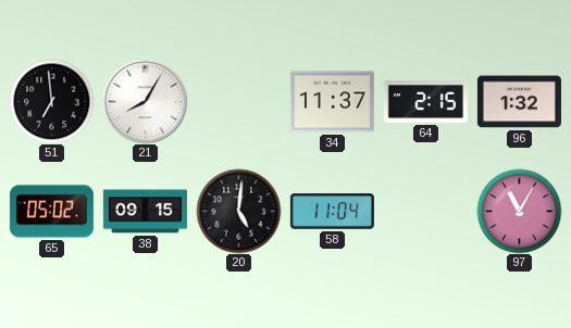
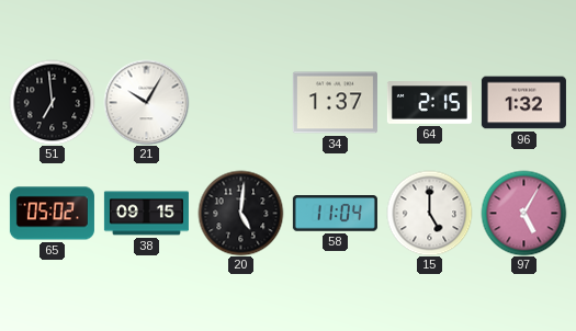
21: 8:05 -> 10:05 (146, 102)
34: 11:37 -> 1:37 (335, 103)
15: none -> 5:00 (429, 213)
97: 11:05 -> 5:05 (523, 213)
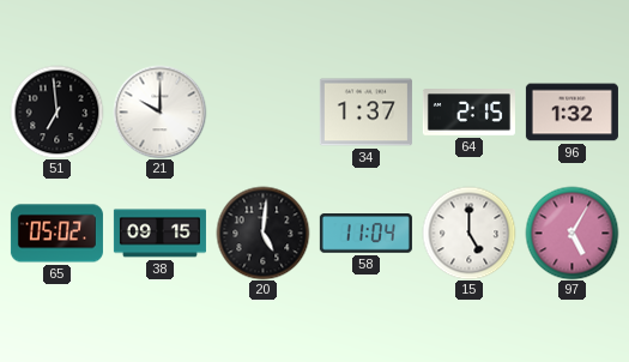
21: 10:05 -> 10:00 (159, 111)
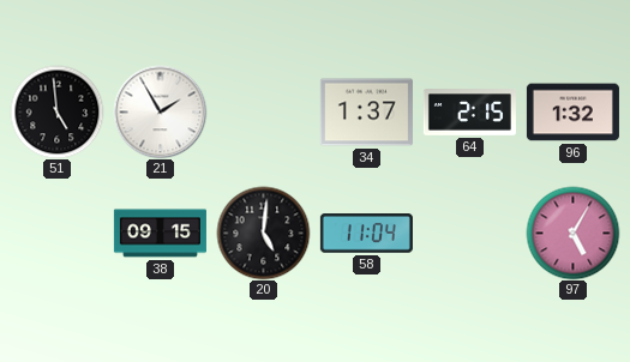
51: 6:59 -> 4:59 (56, 111)
21: 10:00 -> 1:55 (160, 111)
65: 05:02 -> none (56, 234)
15: 5:00 -> none (468, 233)
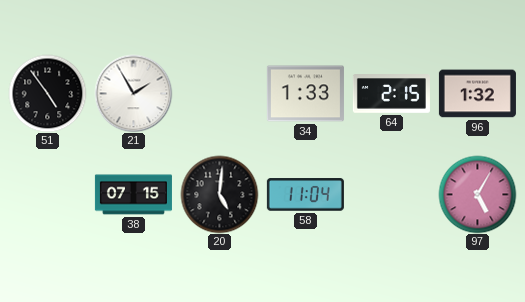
51: 4:59 -> 4:54 (47, 93)
34: 1:37 -> 1:33 (305, 94)
38: 09:15 -> 07:15 (133, 195)
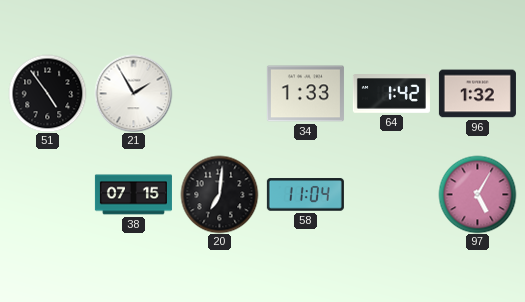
64: 2:15 -> 1:42 (391, 94)
20: 5:01 -> 7:01 (219, 194)
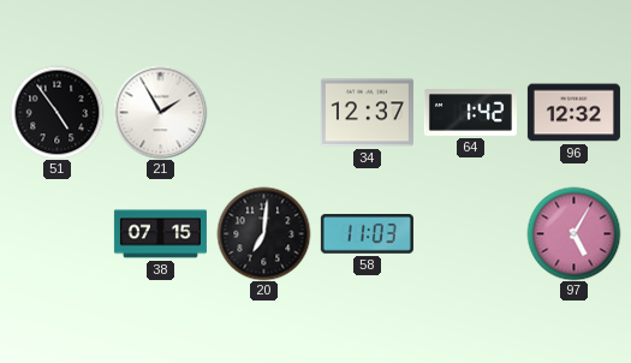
34: 1:33 -> 12:37 (367, 113)
96: 1:32 -> 12:32 (573, 113)
58: 11:04 -> 11:03 (367, 234)
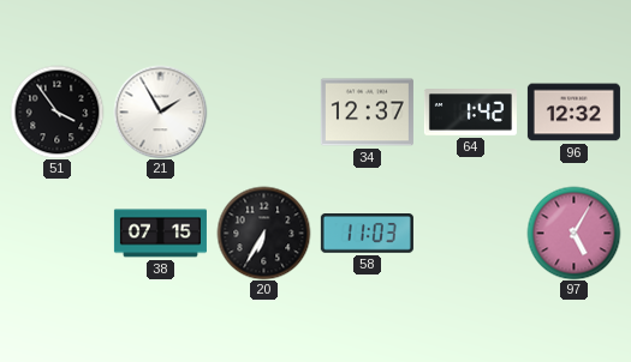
51: 4:54 -> 3:54 (56, 111)
20: 7:01 -> 6:35 (263, 233)
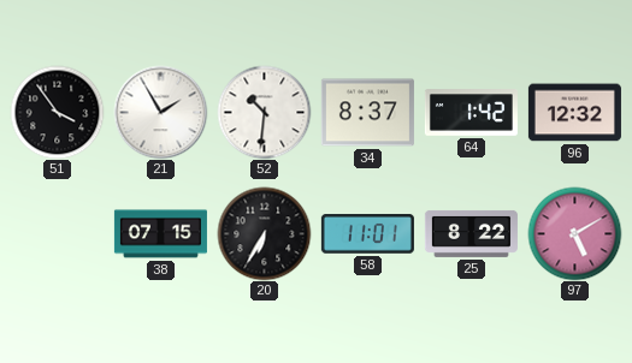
52: none -> 10:31 (264, 112)
34: 12:37 -> 8:37 (367, 113)
58: 11:03 -> 11:01 (367, 234)
25: none -> 8:22 (471, 233)
97: 5:05 -> 5:10 (574, 233)
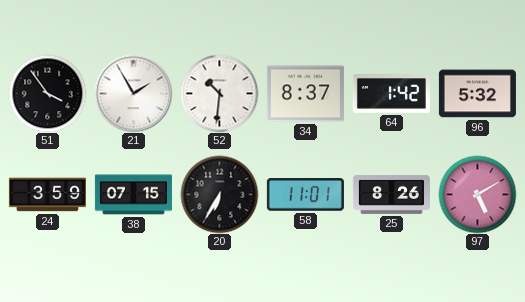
96: 12:32 -> 5:32 (477, 94)
24: none -> 3:59 (47, 195)
25: 8:22 -> 8:26 (391, 194)
